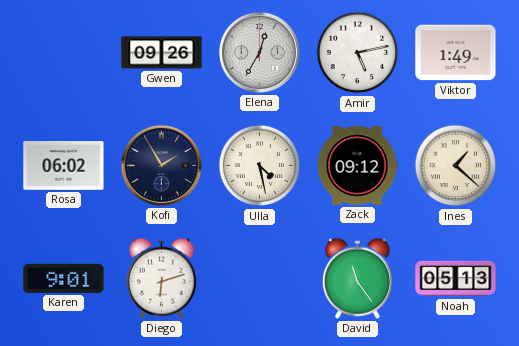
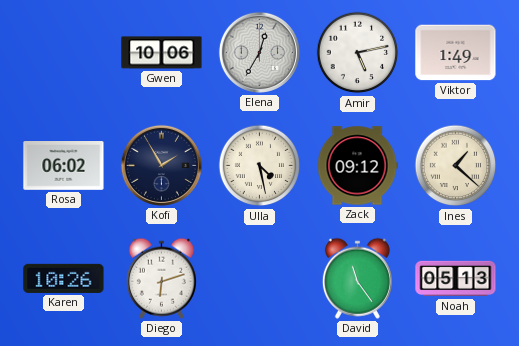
Gwen: 09:26 -> 10:06 (162, 53)
Karen: 9:01 -> 10:26 (64, 278)
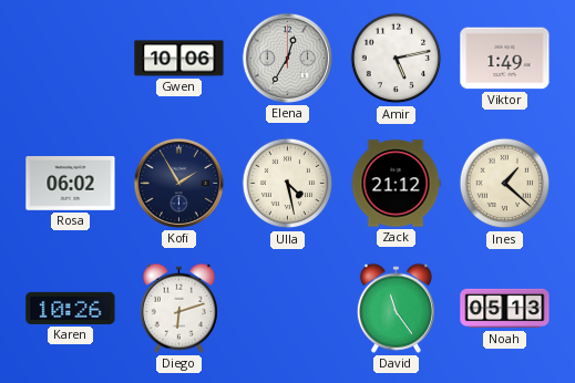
Zack: 09:12 -> 21:12 (396, 184)
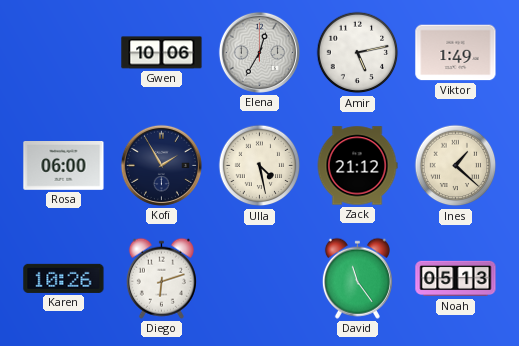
Rosa: 06:02 -> 06:00 (64, 166)
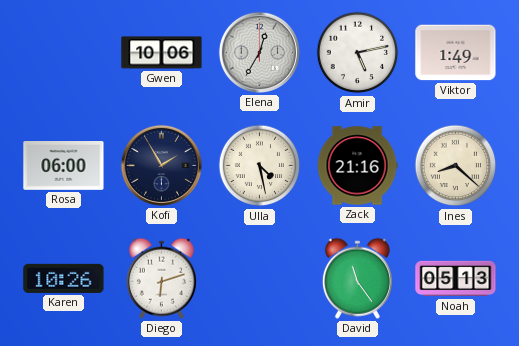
Zack: 21:12 -> 21:16 (357, 166)
Ines: 1:22 -> 8:22 (456, 166)
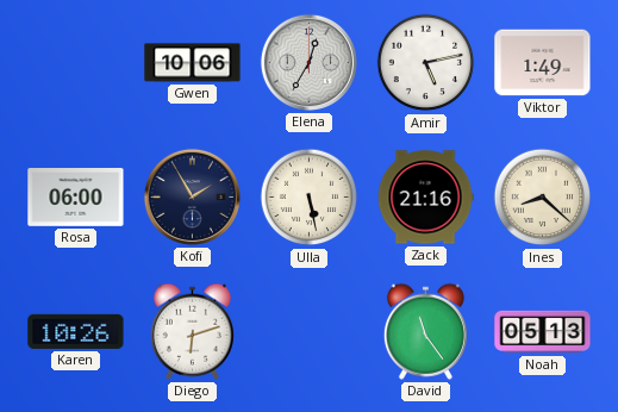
Ulla: 4:28 -> 5:28 (310, 198)
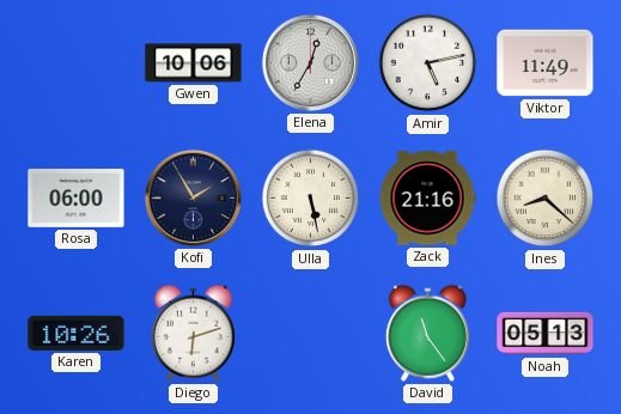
Viktor: 1:49 -> 11:49 (546, 63)
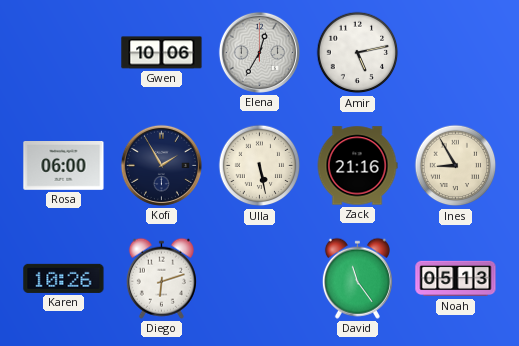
Viktor: 11:49 -> none (546, 63)
Ines: 8:22 -> 8:55 (456, 166)
